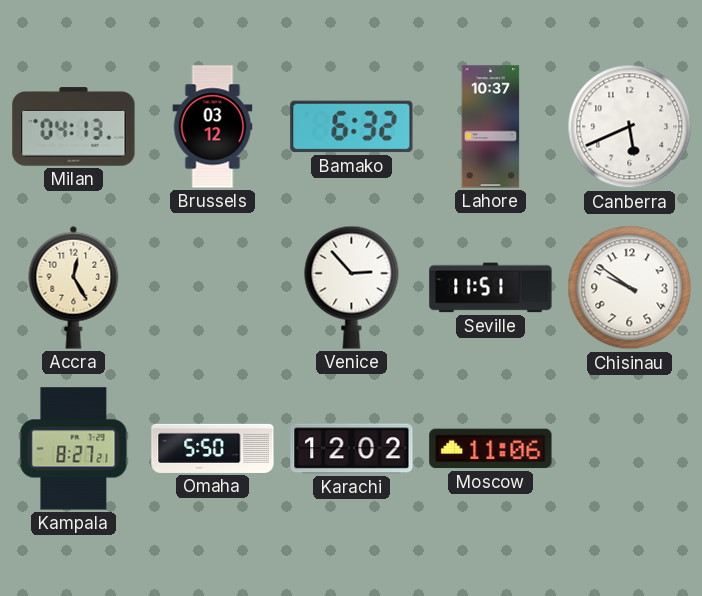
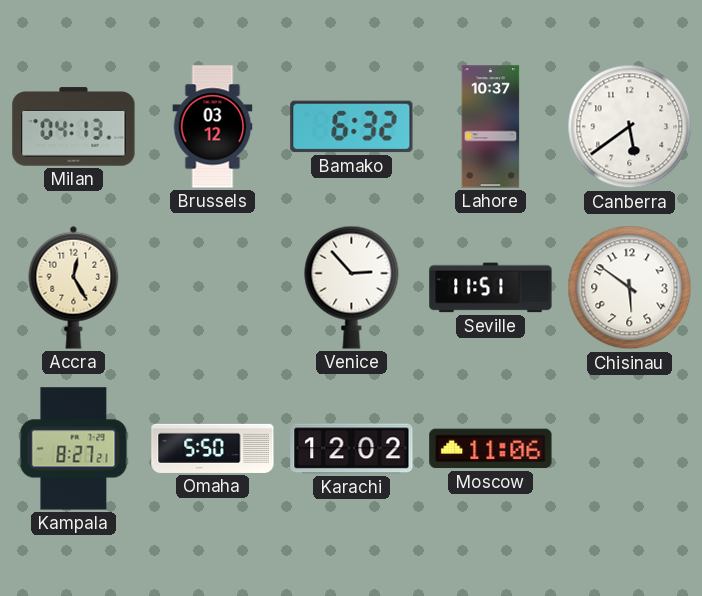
Canberra: 5:41 -> 5:39 (630, 127)
Chisinau: 9:51 -> 5:51 (630, 288)
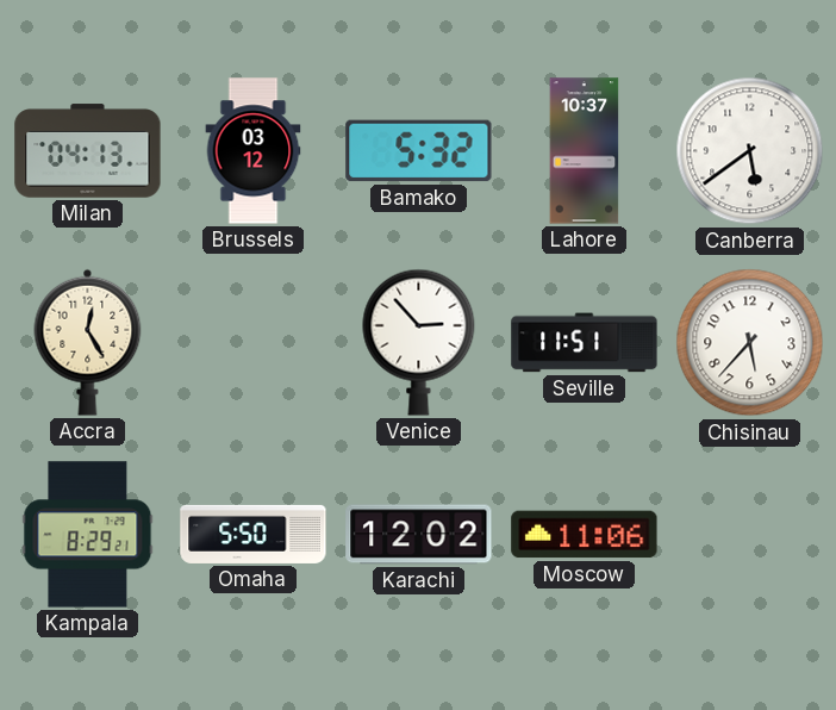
Bamako: 6:32 -> 5:32 (419, 151)
Chisinau: 5:51 -> 5:37 (750, 343)
Kampala: 8:27 -> 8:29 (88, 535)
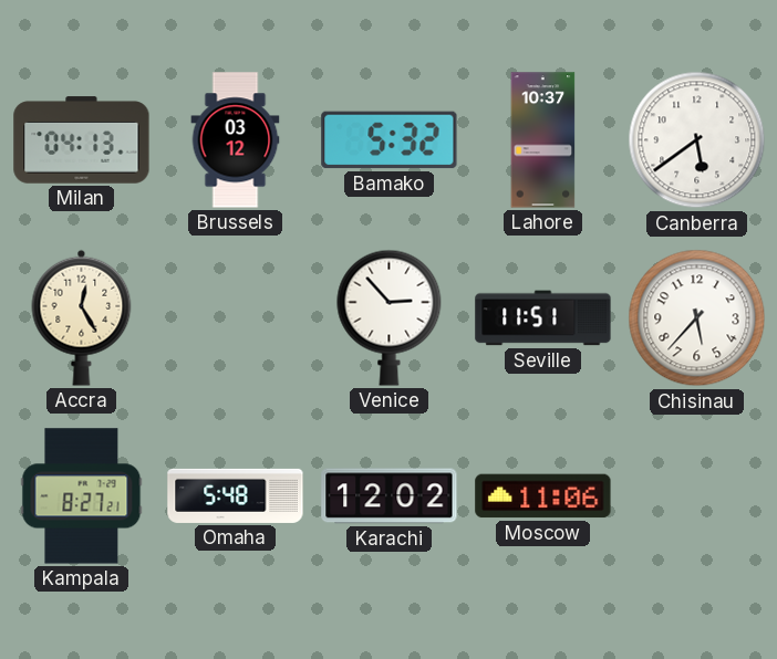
Kampala: 8:29 -> 8:27 (82, 496)
Omaha: 5:50 -> 5:48 (236, 495)
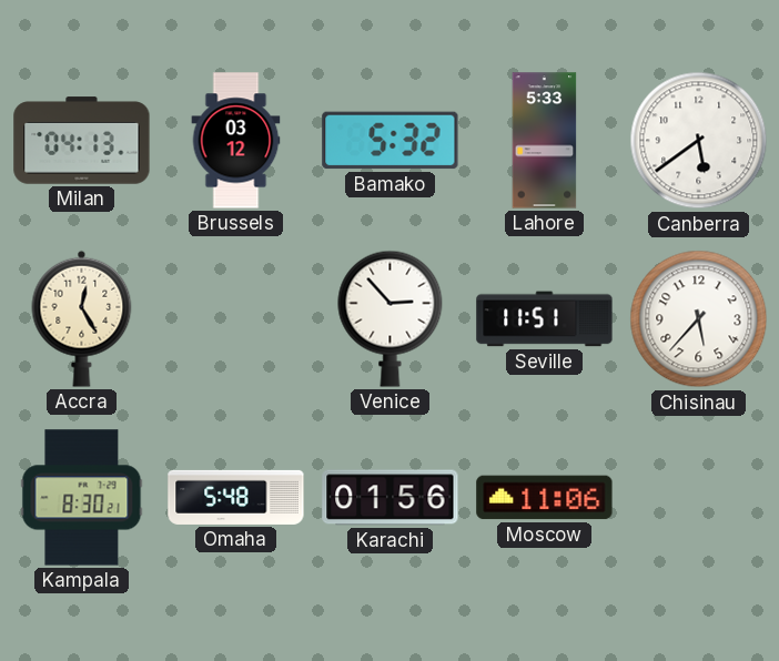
Lahore: 10:37 -> 5:33 (545, 141)
Kampala: 8:27 -> 8:30 (82, 498)
Karachi: 12:02 -> 01:56 (391, 498)
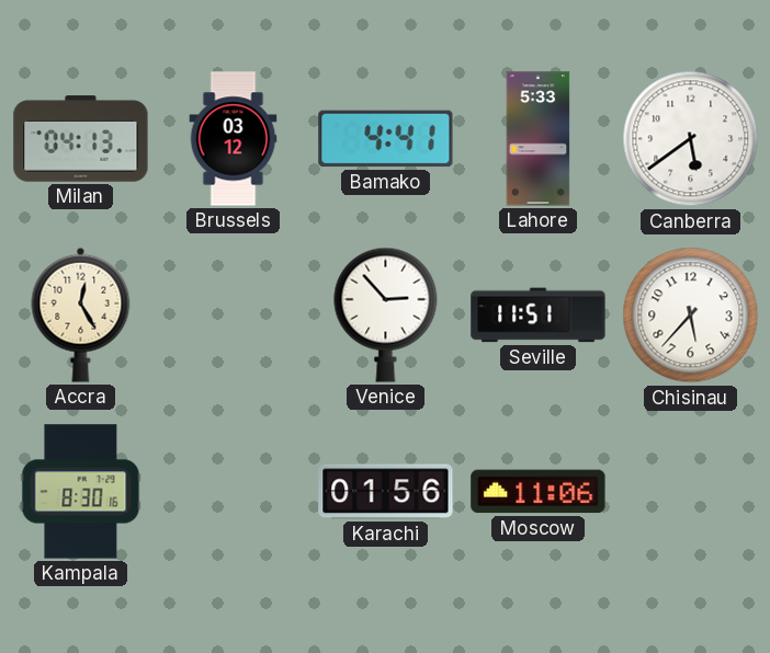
Bamako: 5:32 -> 4:41 (386, 139)
Kampala: 8:30:21 -> 8:30:16 (81, 492)
Omaha: 5:48 -> none (236, 497)
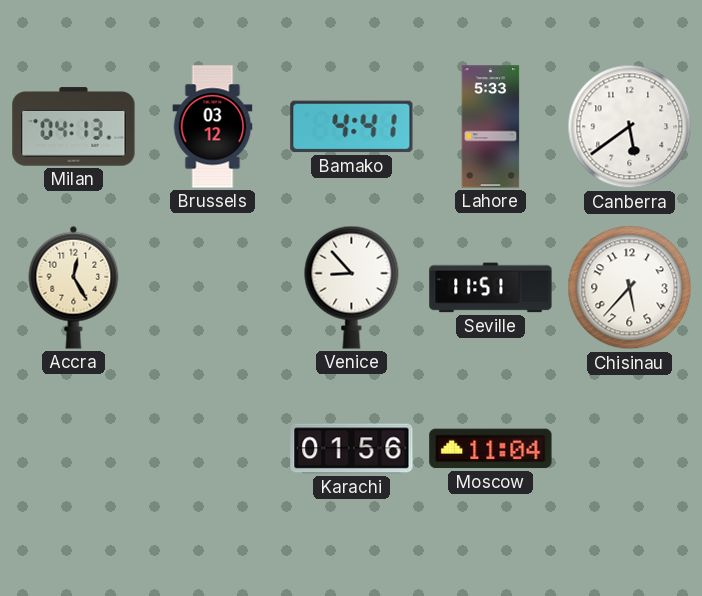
Venice: 2:53 -> 8:53 (352, 287)
Kampala: 8:30 -> none (81, 492)
Moscow: 11:06 -> 11:04 (491, 449)
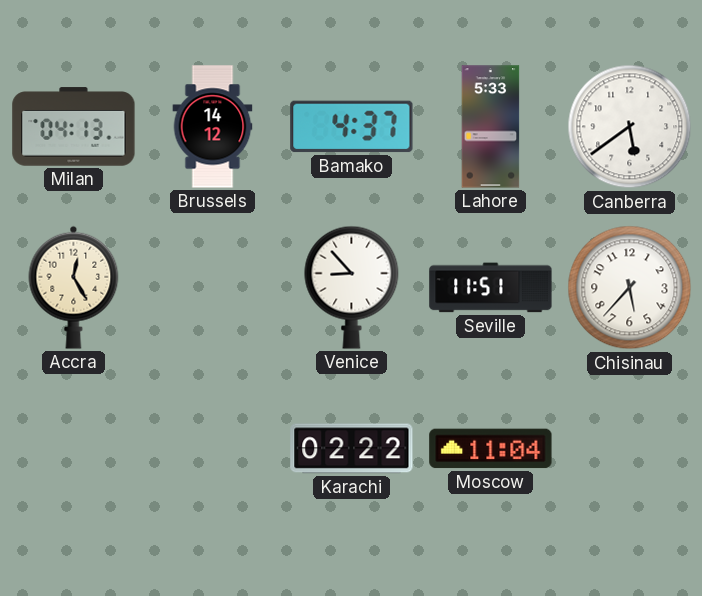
Brussels: 03:12 -> 14:12 (213, 127)
Bamako: 4:41 -> 4:37 (352, 127)
Karachi: 01:56 -> 02:22 (352, 449)
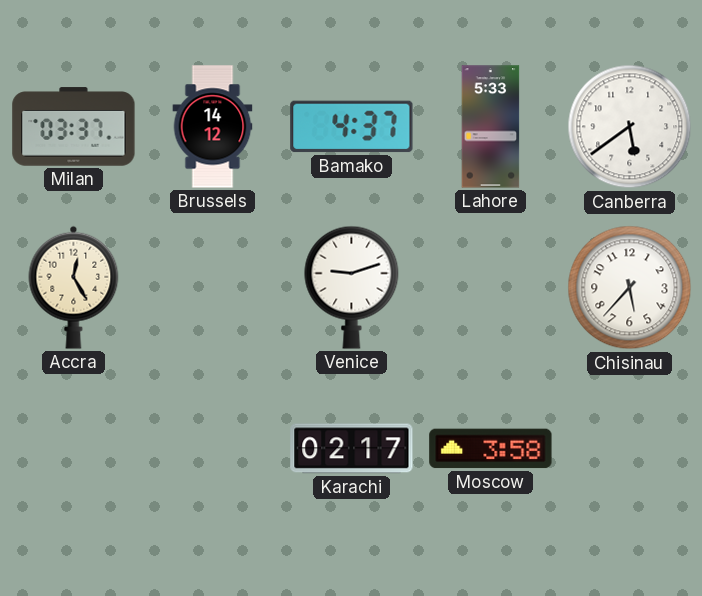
Milan: 04:13 -> 03:37 (74, 127)
Venice: 8:53 -> 9:12 (352, 287)
Seville: 11:51 -> none (491, 288)
Karachi: 02:22 -> 02:17 (352, 449)
Moscow: 11:04 -> 3:58 (491, 449)
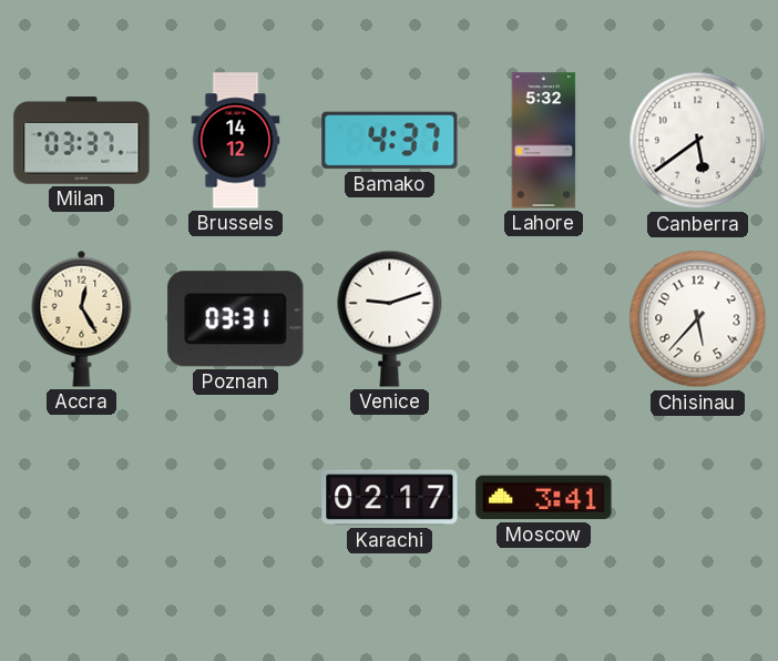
Lahore: 5:33 -> 5:32 (544, 141)
Poznan: none -> 03:31 (236, 319)
Moscow: 3:58 -> 3:41 (544, 498)
